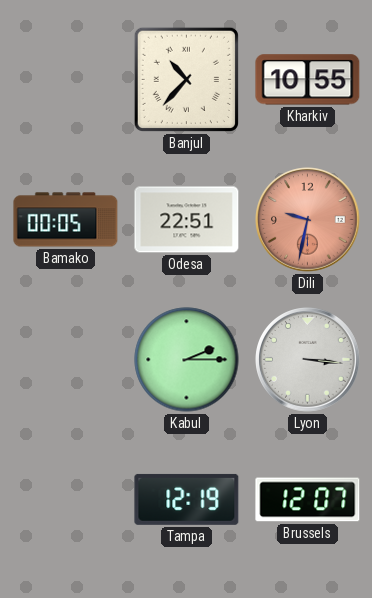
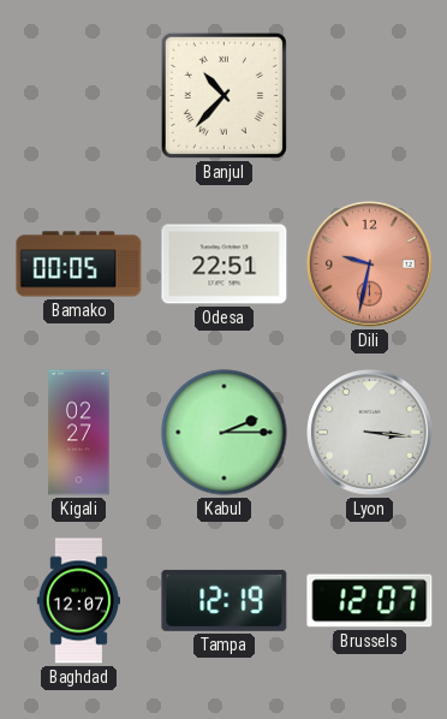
Kharkiv: 10:55 -> none (308, 80)
Kigali: none -> 02:27 (79, 433)
Baghdad: none -> 12:07 (78, 601)
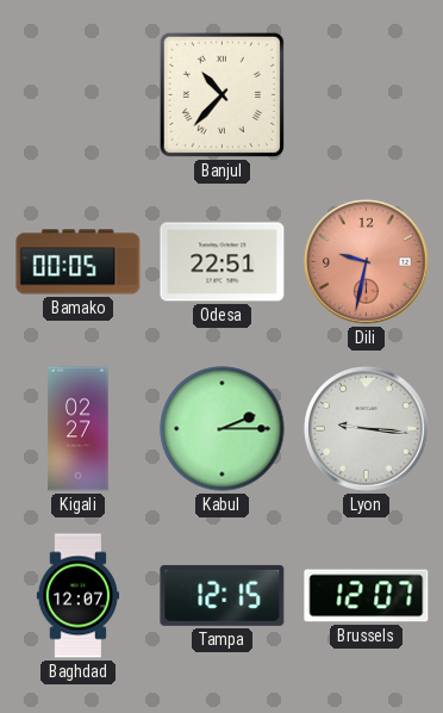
Lyon: 3:16 -> 9:16 (367, 429)
Tampa: 12:19 -> 12:15 (223, 595)
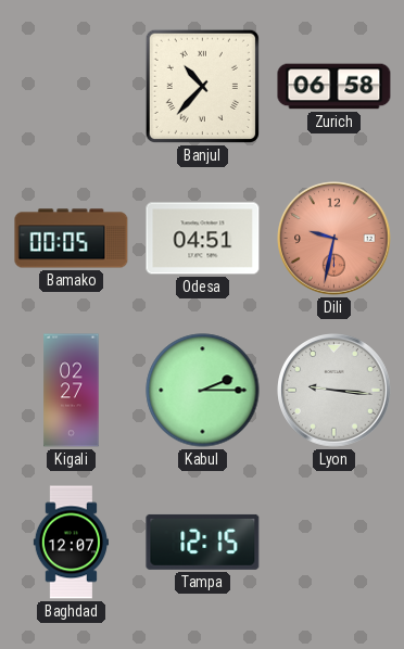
Zurich: none -> 06:58 (334, 87)
Odesa: 22:51 -> 04:51 (203, 239)
Brussels: 12:07 -> none (367, 596)
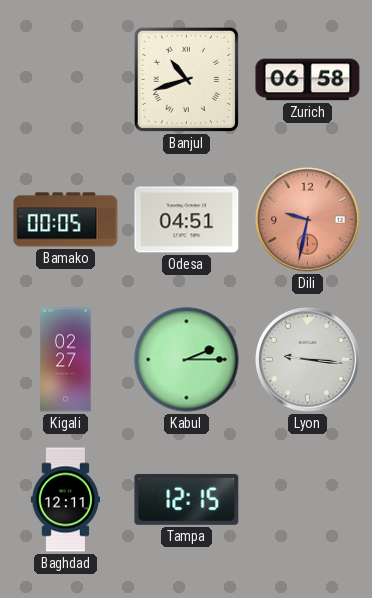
Banjul: 10:37 -> 10:42 (186, 79)
Baghdad: 12:07 -> 12:11 (65, 500)
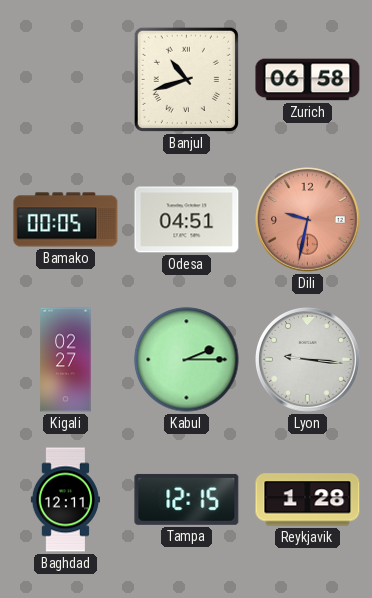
Reykjavik: none -> 1:28 (308, 500)
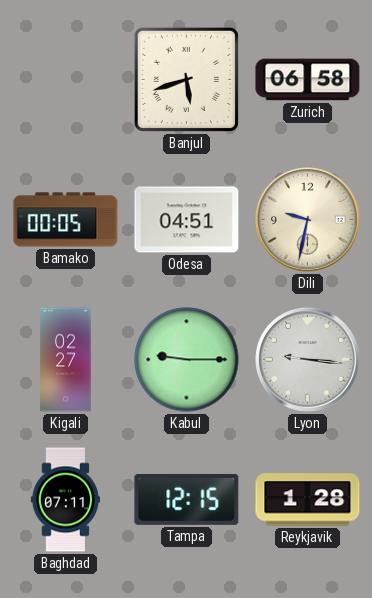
Banjul: 10:42 -> 5:42 (186, 79)
Dili dial: salmon -> cream (308, 220)
Kabul: 2:15 -> 9:15 (187, 360)
Baghdad: 12:11 -> 07:11 (65, 500)
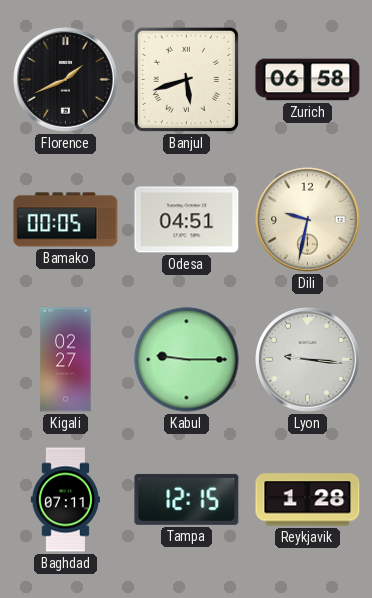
Florence: none -> 1:41 (66, 80)
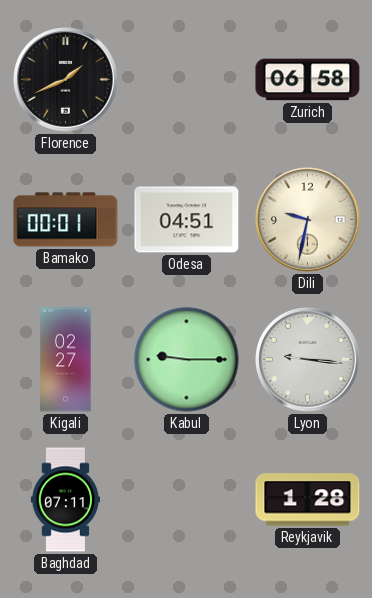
Banjul: 5:42 -> none (186, 79)
Bamako: 00:05 -> 00:01 (66, 220)
Tampa: 12:15 -> none (187, 499)
